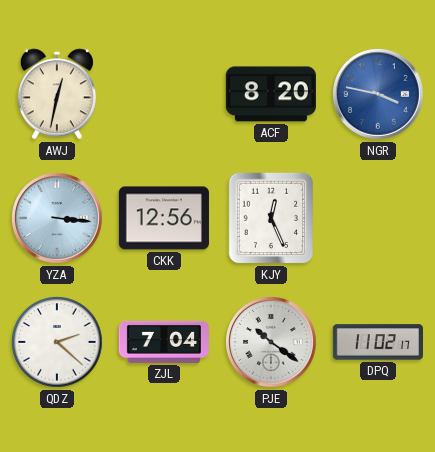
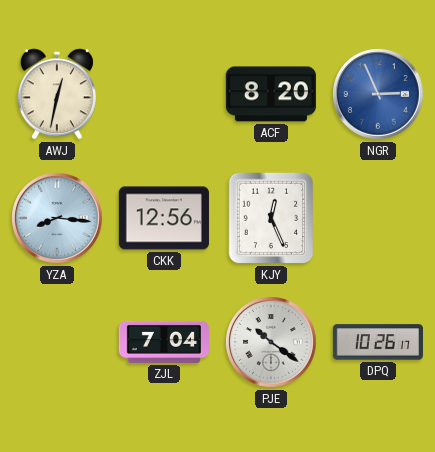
NGR: 3:47 -> 2:56 (378, 94)
YZA: 3:16 -> 8:16 (57, 218)
QDZ: 2:22 -> none (57, 342)
DPQ: 11:02 -> 10:26 (378, 342)
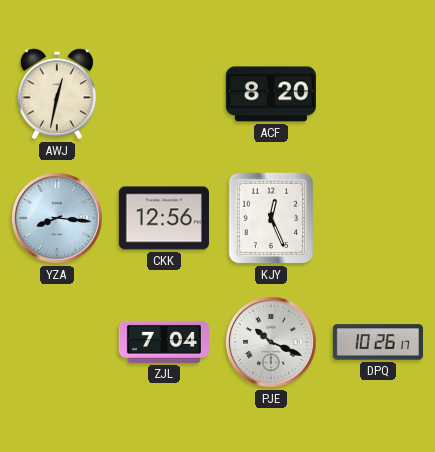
NGR: 2:56 -> none (378, 94)
PJE: 10:21 -> 10:19 (271, 342)
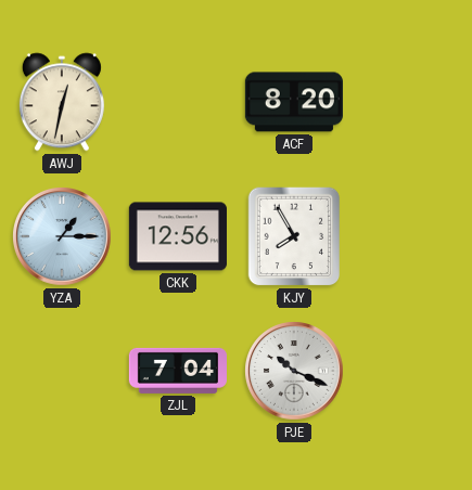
YZA: 8:16 -> 1:15 (62, 236)
KJY: 12:26 -> 7:55 (294, 236)
DPQ: 10:26 -> none (378, 342)
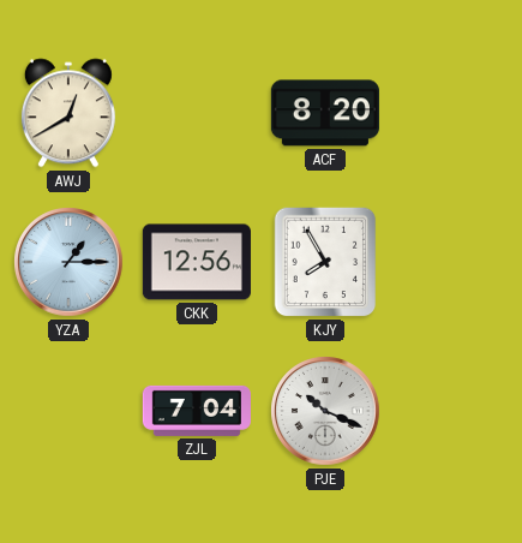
AWJ: 12:32 -> 12:40 (68, 113)
